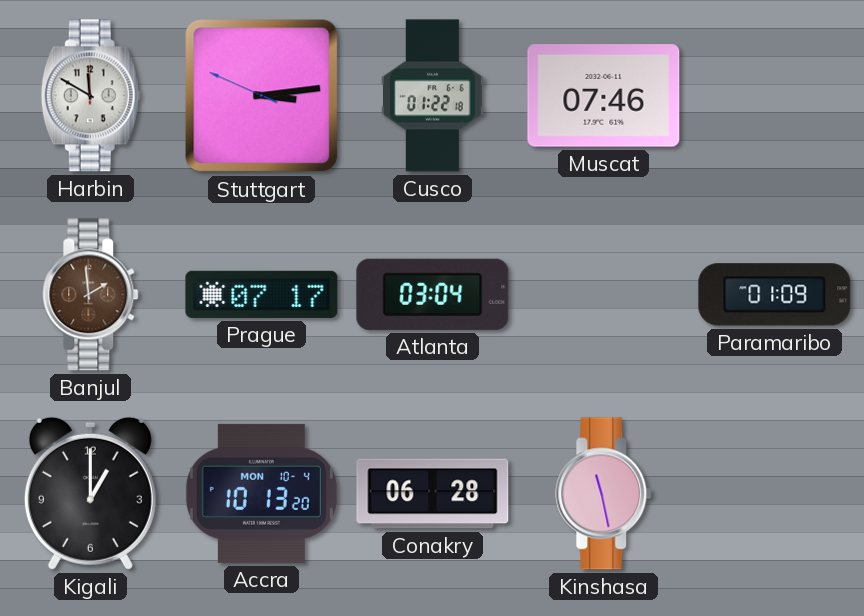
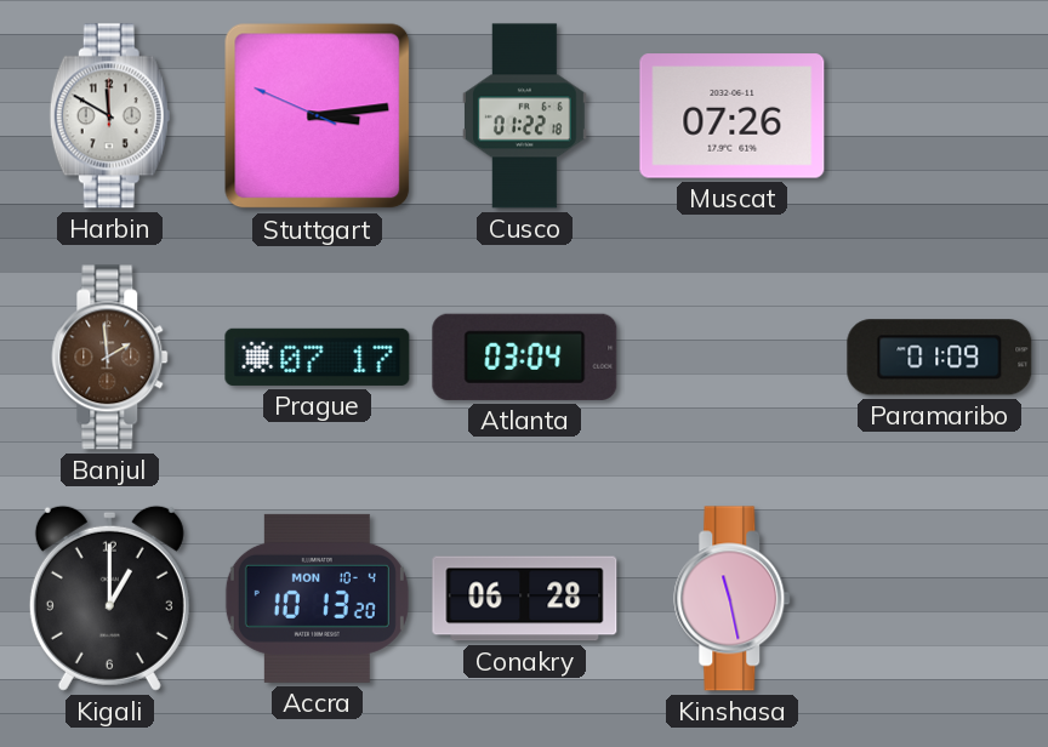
Muscat: 07:46 -> 07:26 (733, 116)
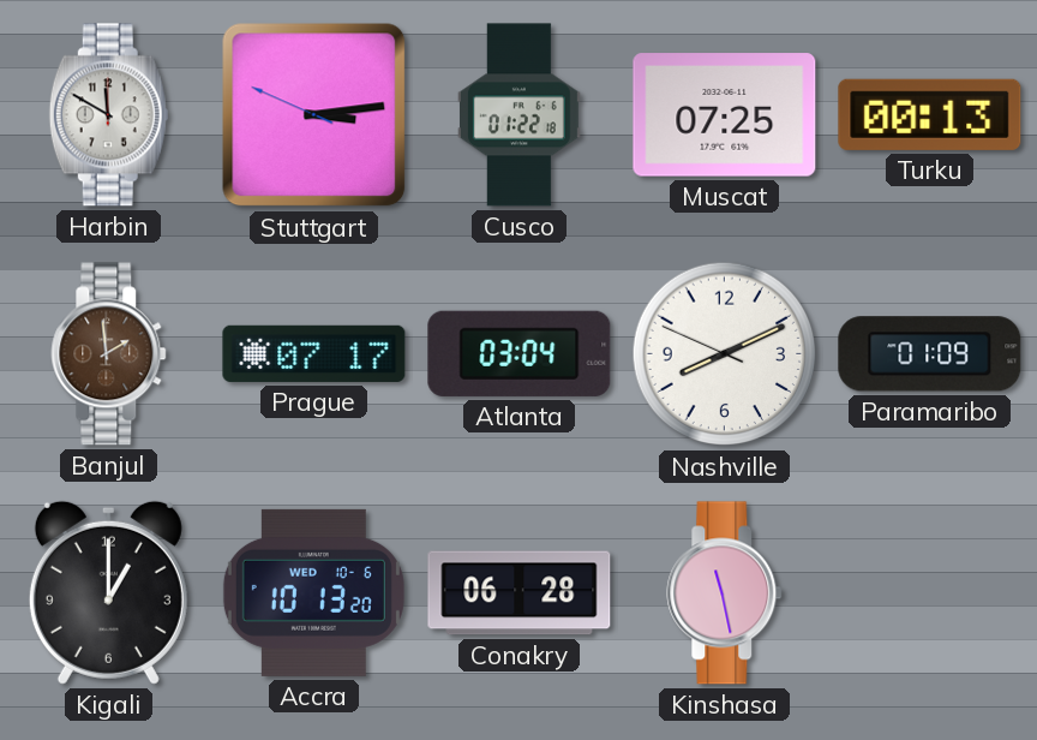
Muscat: 07:26 -> 07:25 (725, 115)
Turku: none -> 00:13 (930, 114)
Nashville: none -> 8:10 (725, 354)
Accra date: MON 10-4 -> WED 10-6 (313, 592)
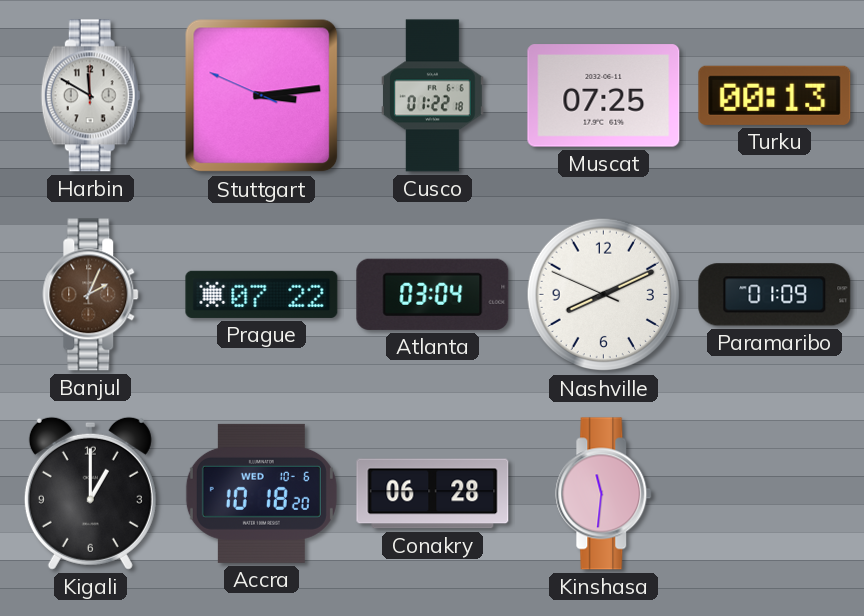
Banjul: 1:59 -> 2:04 (91, 295)
Prague: 07:17 -> 07:22 (262, 294)
Accra: 10:13 -> 10:18 (261, 493)
Kinshasa: 11:28 -> 11:31 (604, 494)
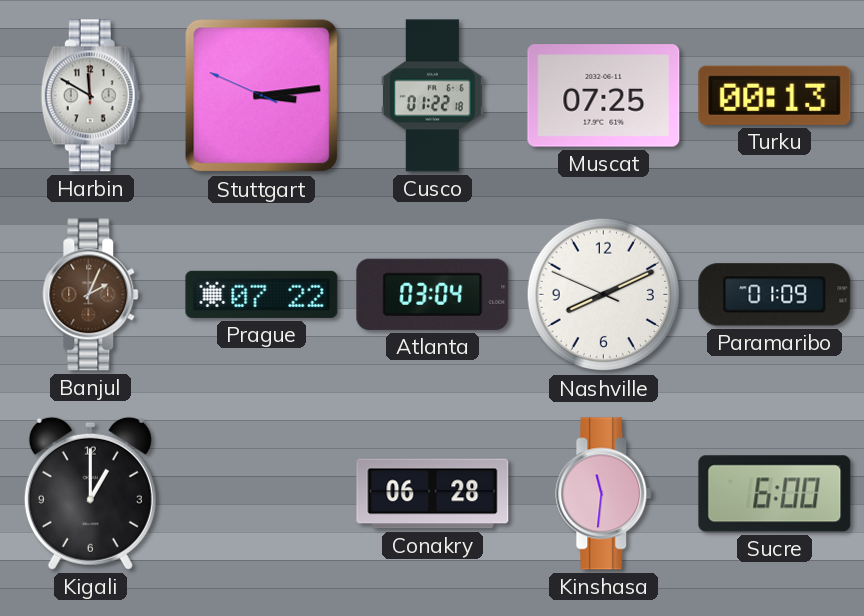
Accra: 10:18 -> none (261, 493)
Sucre: none -> 6:00 (775, 494)
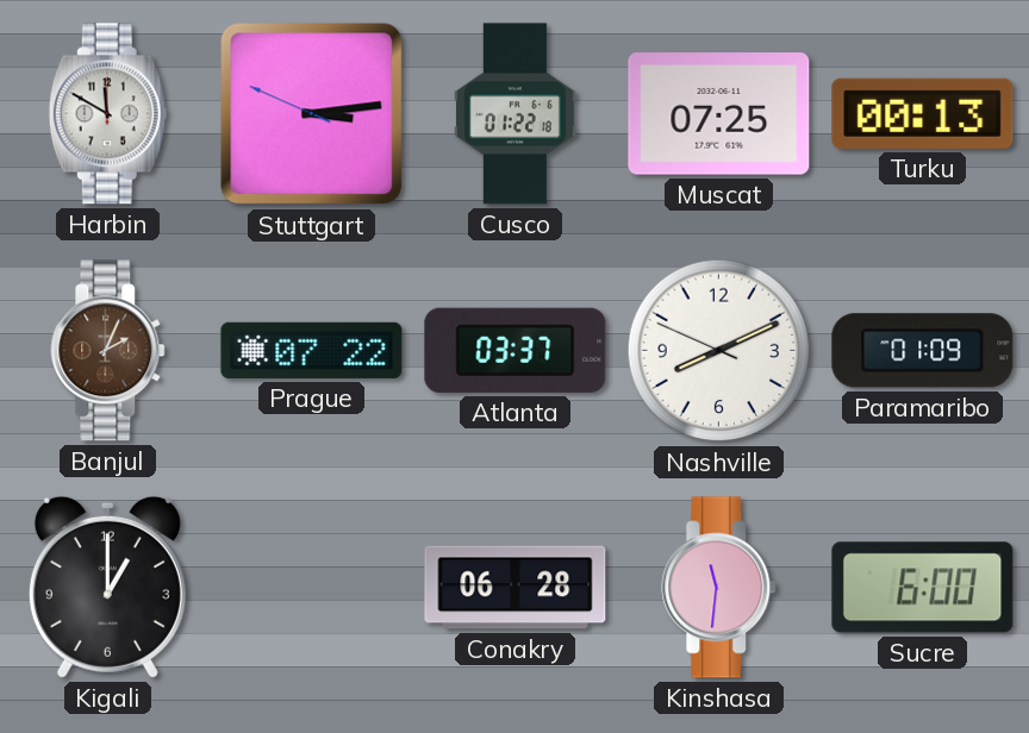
Atlanta: 03:04 -> 03:37 (516, 350)
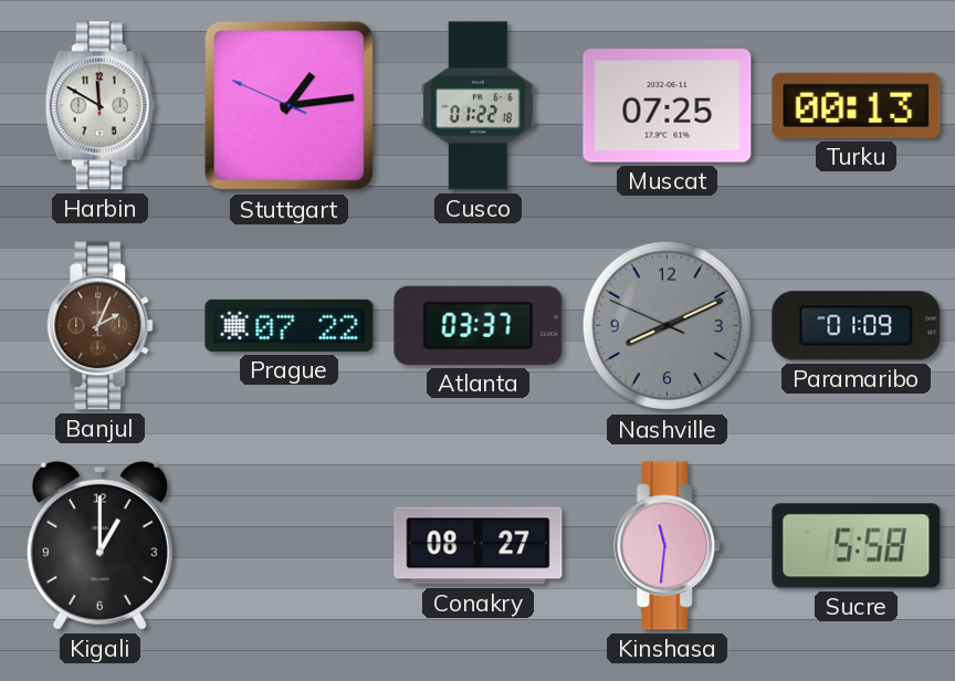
Stuttgart: 3:13 -> 1:13 (290, 106)
Nashville dial: white -> grey (668, 326)
Conakry: 06:28 -> 08:27 (479, 546)
Sucre: 6:00 -> 5:58 (857, 546)
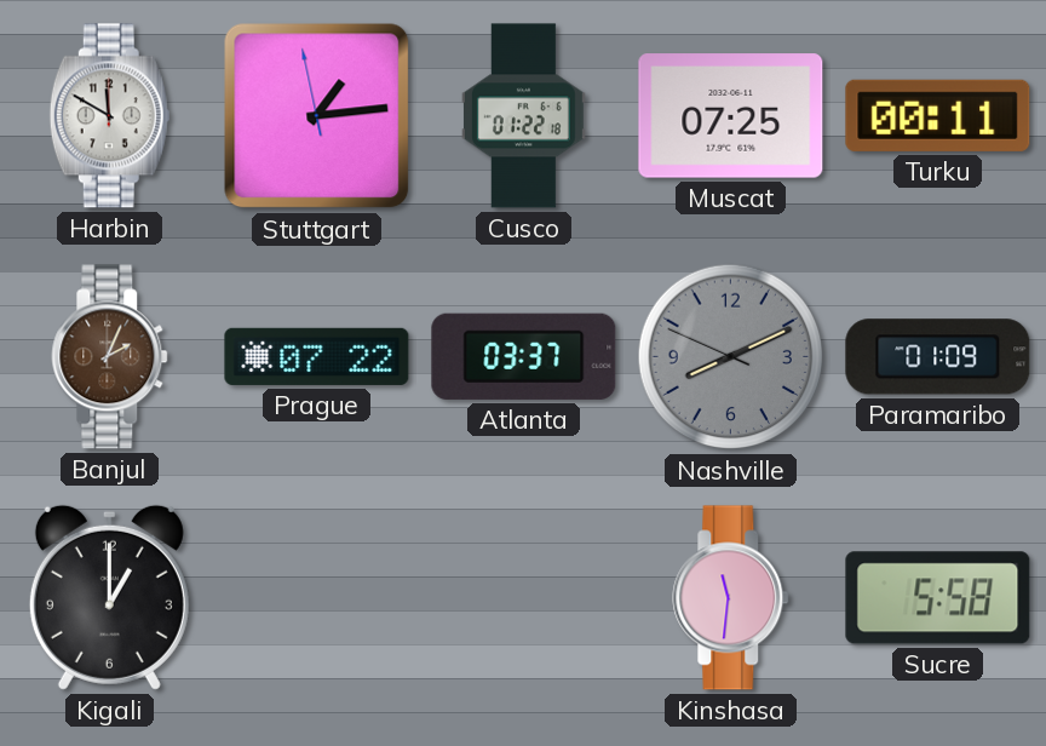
Stuttgart: 1:13:49 -> 1:13:58 (317, 116)
Turku: 00:13 -> 00:11 (938, 115)
Conakry: 08:27 -> none (479, 546)
